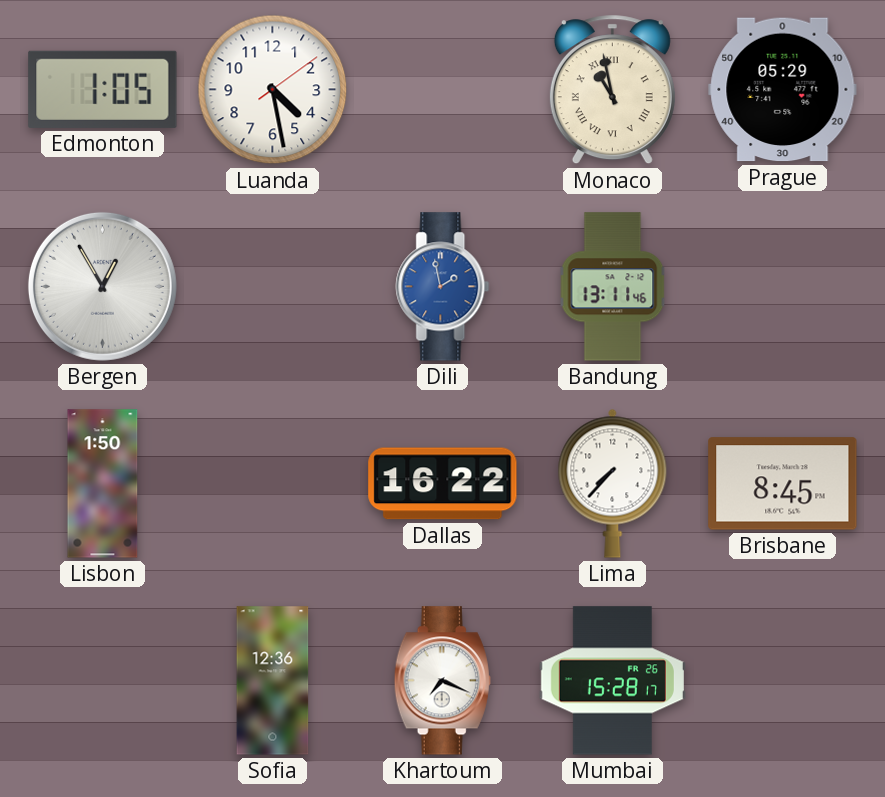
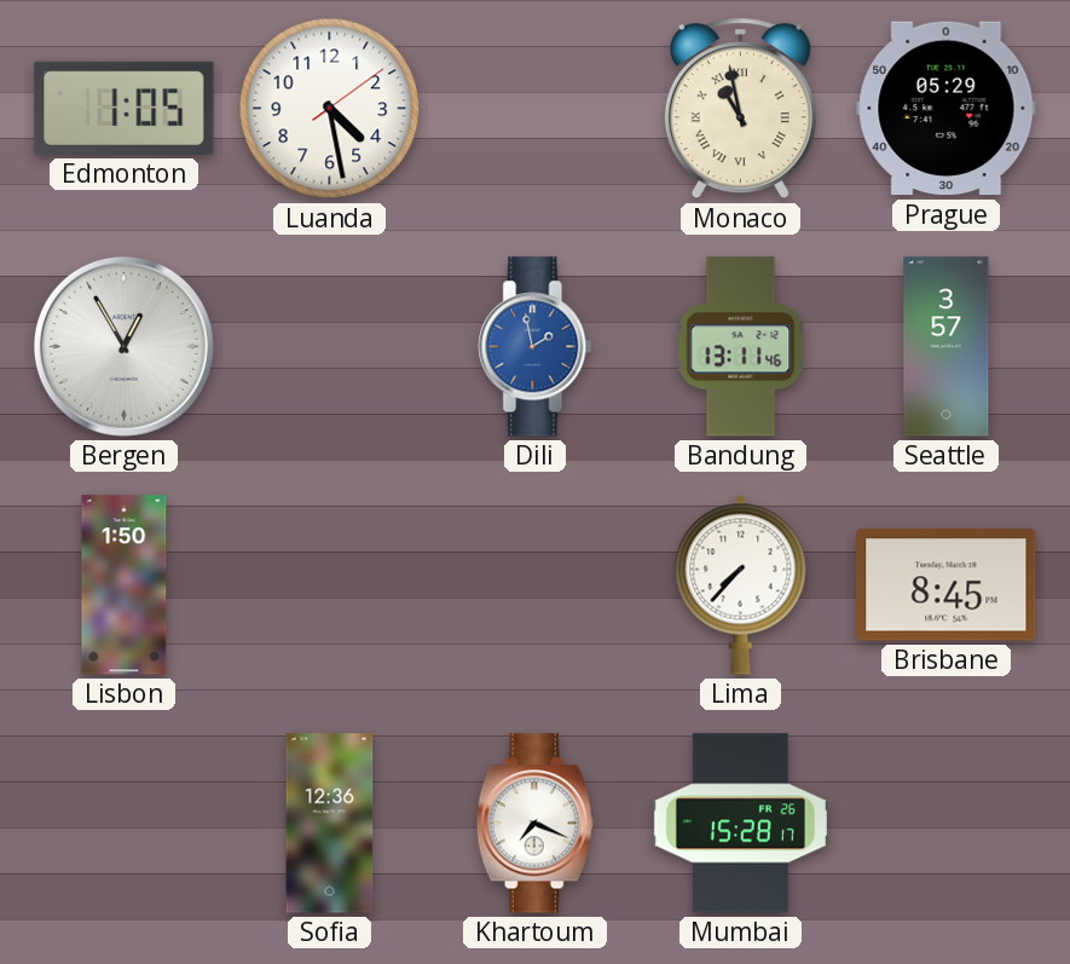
Seattle: none -> 3:57 (947, 347)
Dallas: 16:22 -> none (443, 484)
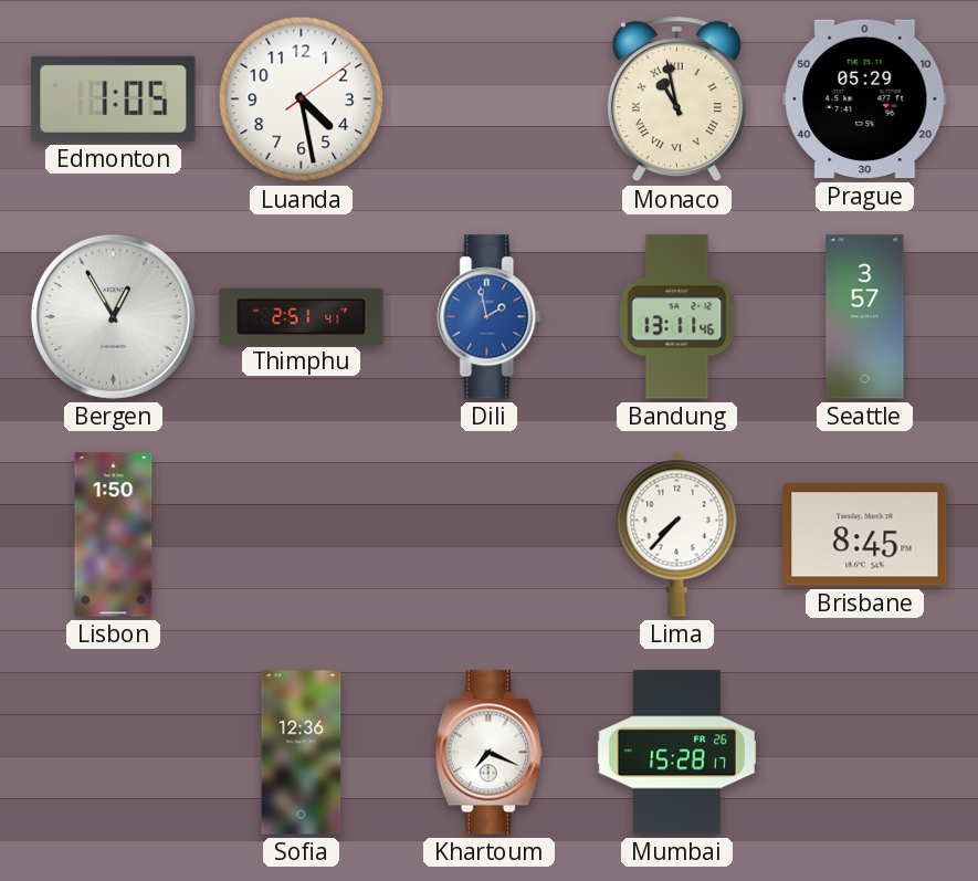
Thimphu: none -> 2:51 (302, 316)
